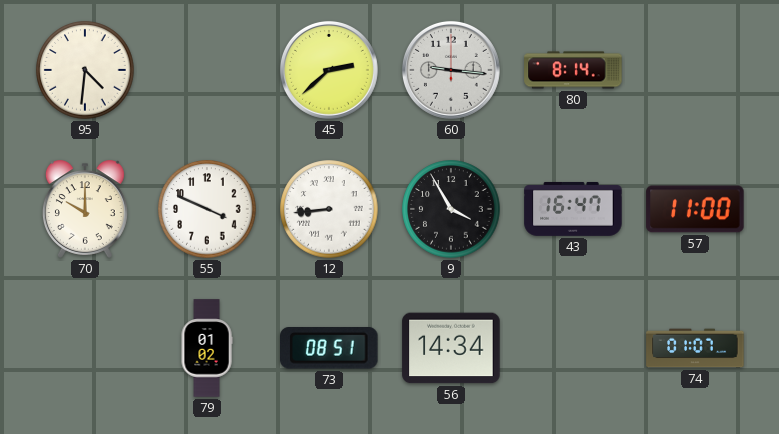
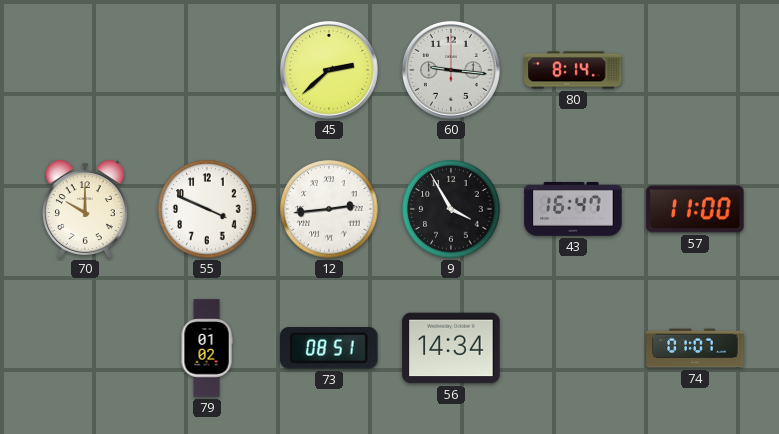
95: 4:31 -> none (85, 70)
12: 8:44 -> 2:44 (329, 209)
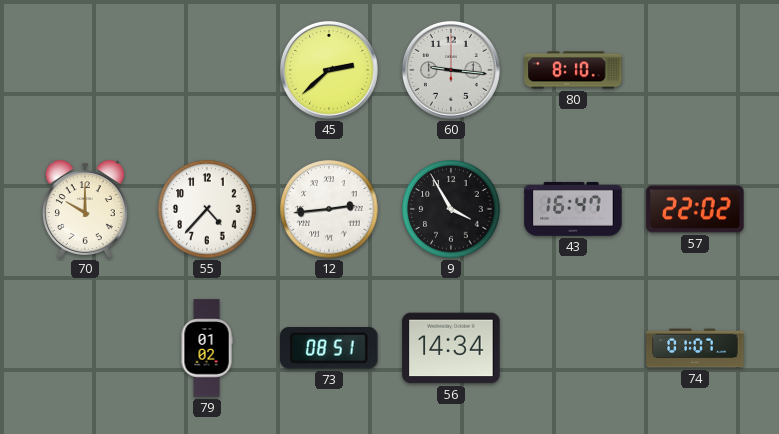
80: 8:14 -> 8:10 (573, 70)
55: 3:49 -> 4:37 (207, 209)
57: 11:00 -> 22:02 (695, 209)
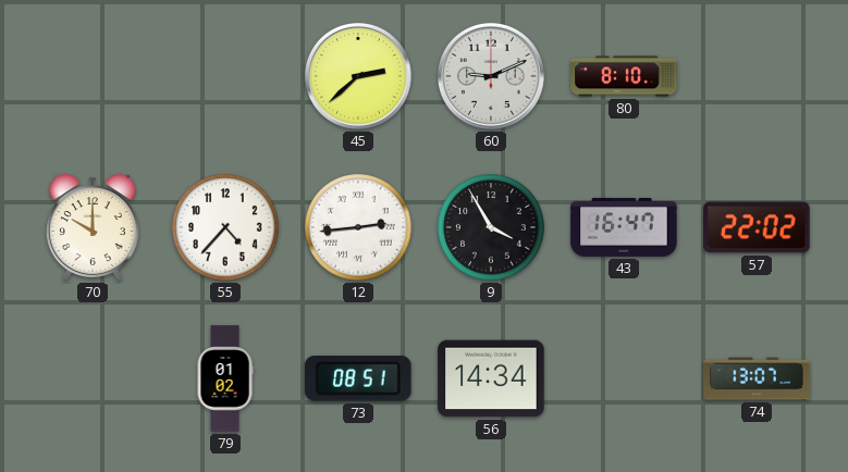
60: 9:16 -> 9:11 (491, 76)
74: 01:07 -> 13:07 (757, 378)
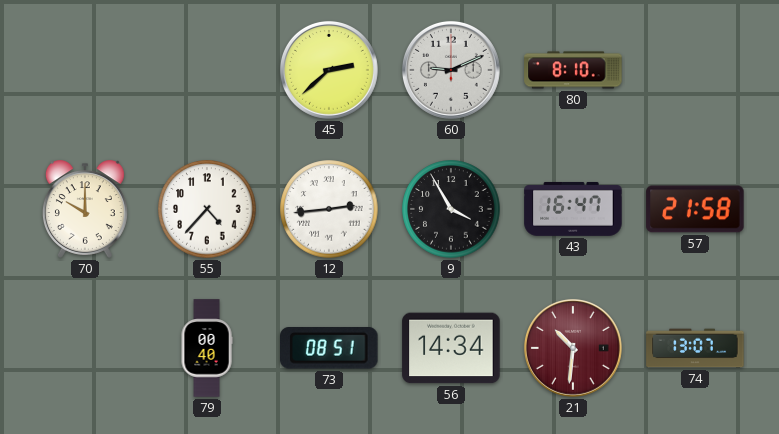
57: 22:02 -> 21:58 (695, 209)
79: 01:02 -> 00:40 (207, 348)
21: none -> 10:31 (573, 348)
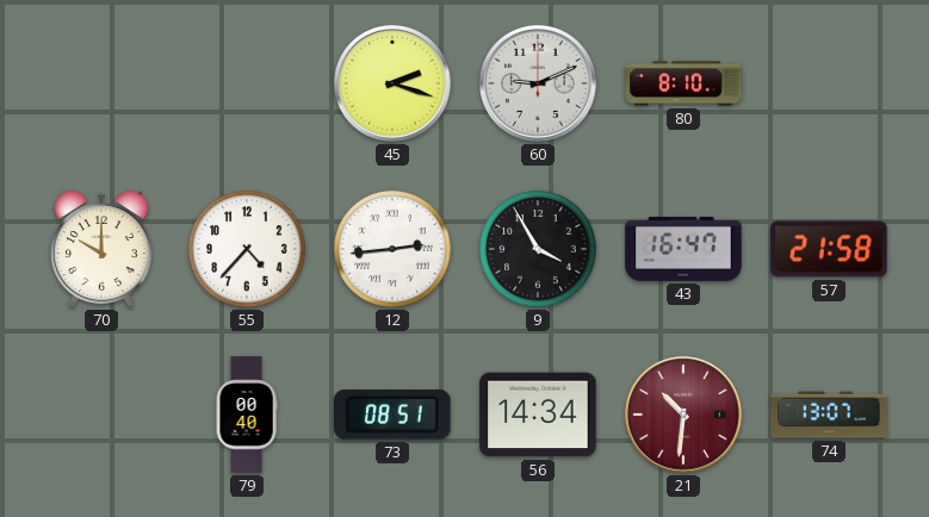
45: 2:38 -> 2:18 (392, 83)
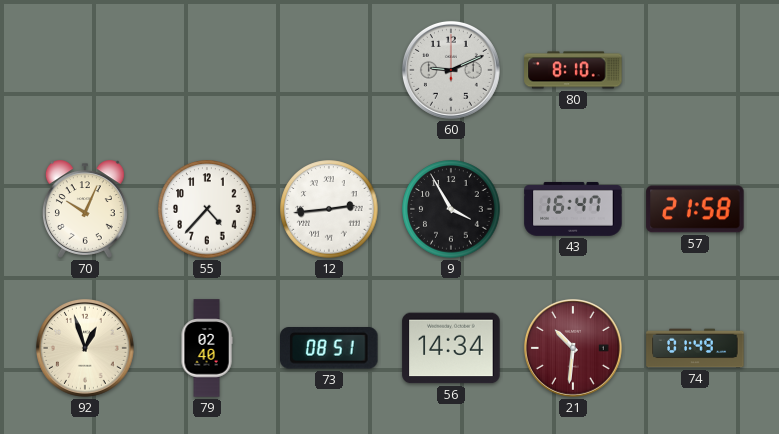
45: 2:18 -> none (392, 83)
70: 10:00 -> 10:04 (85, 209)
92: none -> 12:57 (85, 348)
79: 00:40 -> 02:40 (207, 348)
74: 13:07 -> 01:49 (695, 348)
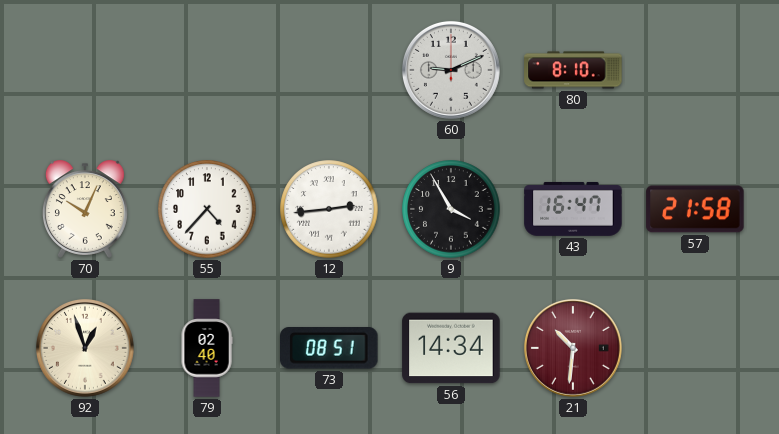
74: 01:49 -> none (695, 348)
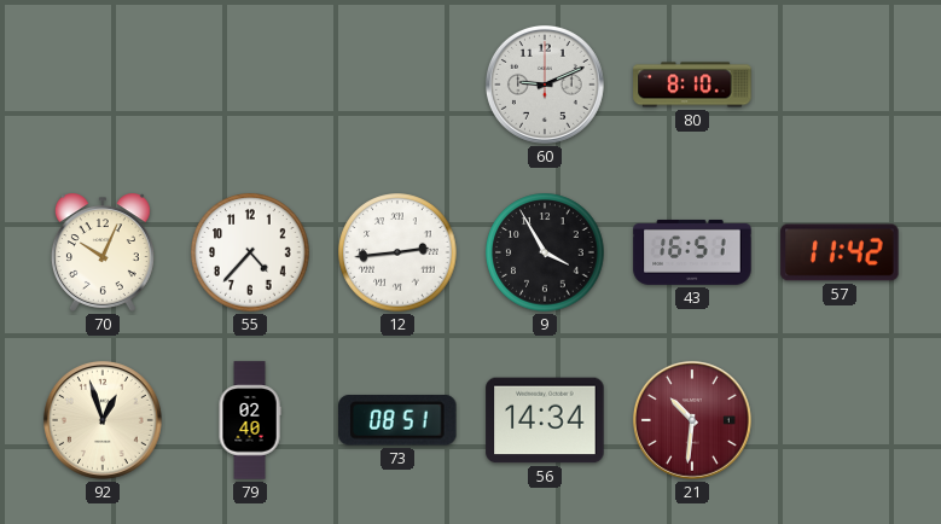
43: 16:47 -> 16:51 (692, 252)
57: 21:58 -> 11:42 (840, 252)
